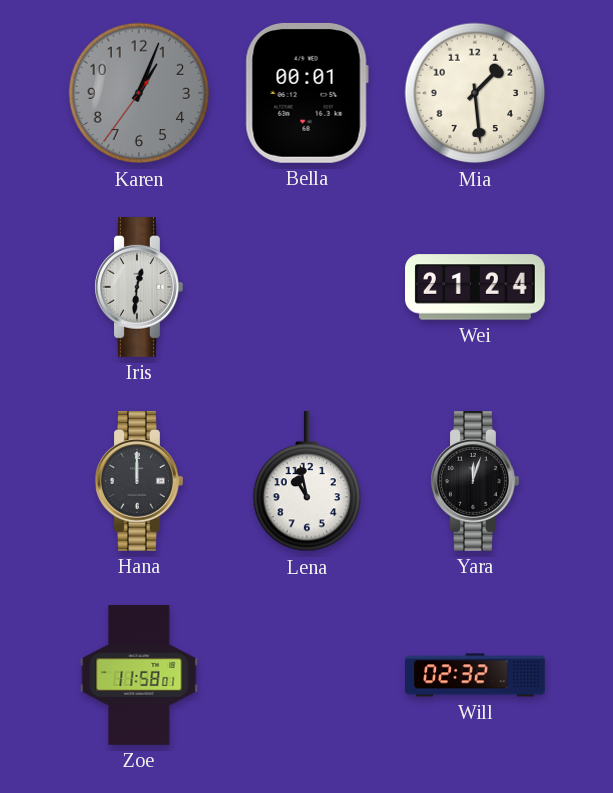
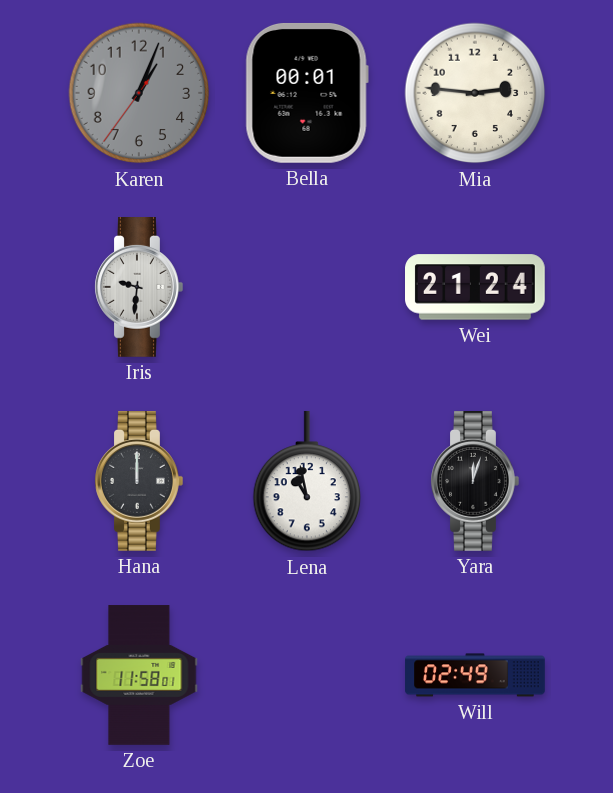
Mia: 1:29 -> 2:46 (475, 93)
Iris: 12:31 -> 9:31 (139, 288)
Will: 02:32 -> 02:49 (475, 675)
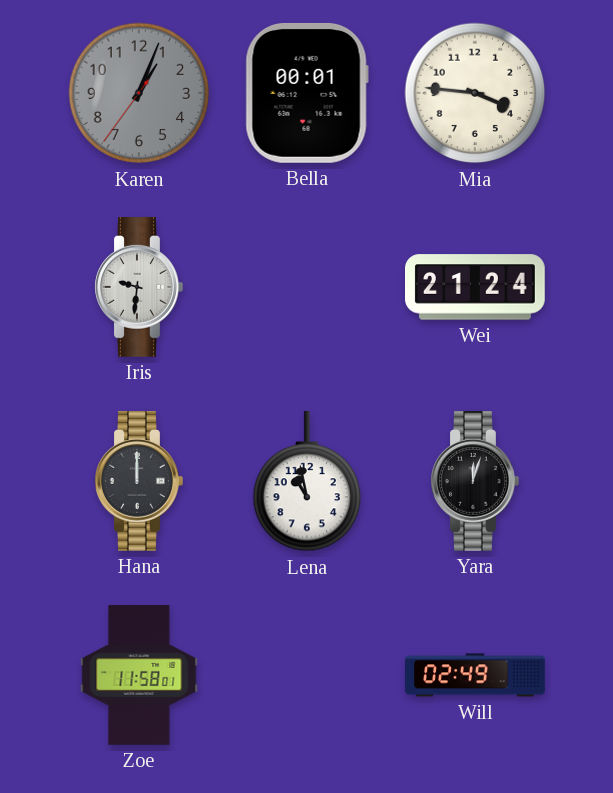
Mia: 2:46 -> 3:46 (475, 93)
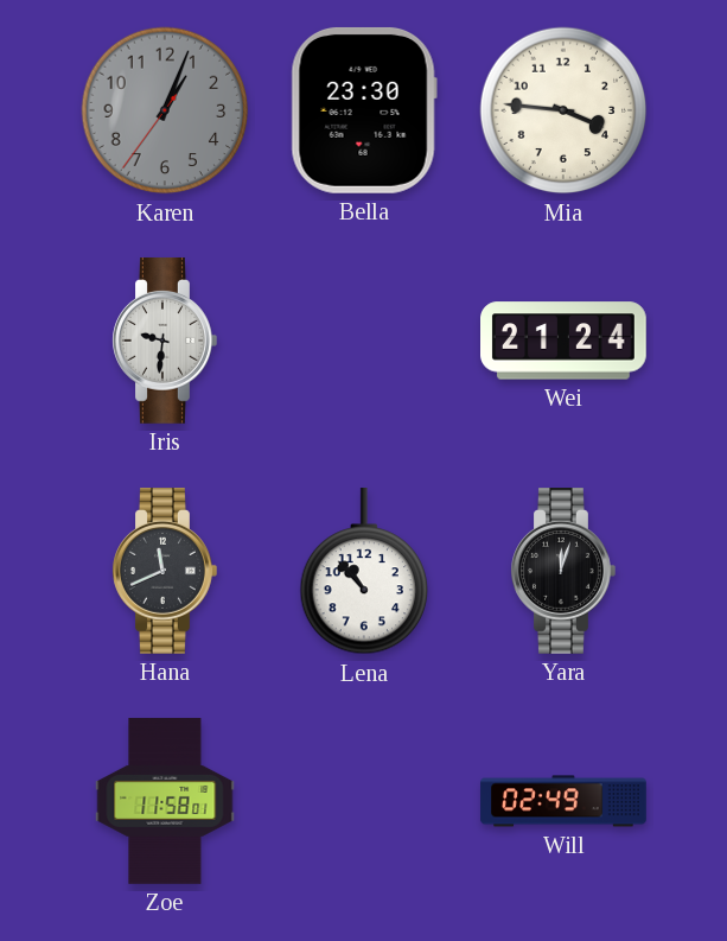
Bella: 00:01 -> 23:30 (364, 110)
Hana: 12:00 -> 11:41 (165, 572)
Lena: 10:58 -> 10:53 (364, 571)
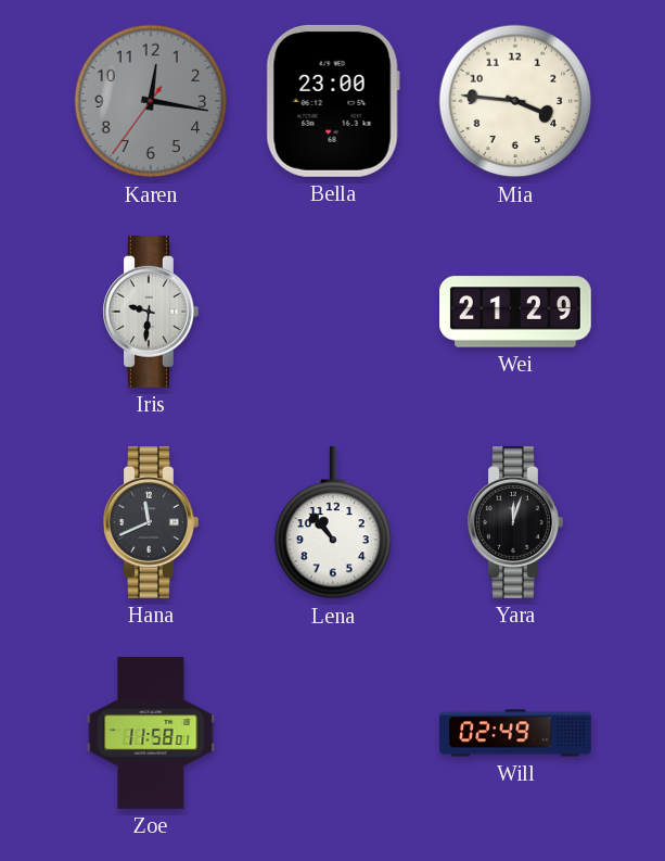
Karen: 1:03 -> 12:16 (151, 101)
Bella: 23:30 -> 23:00 (333, 101)
Wei: 21:24 -> 21:29 (516, 312)
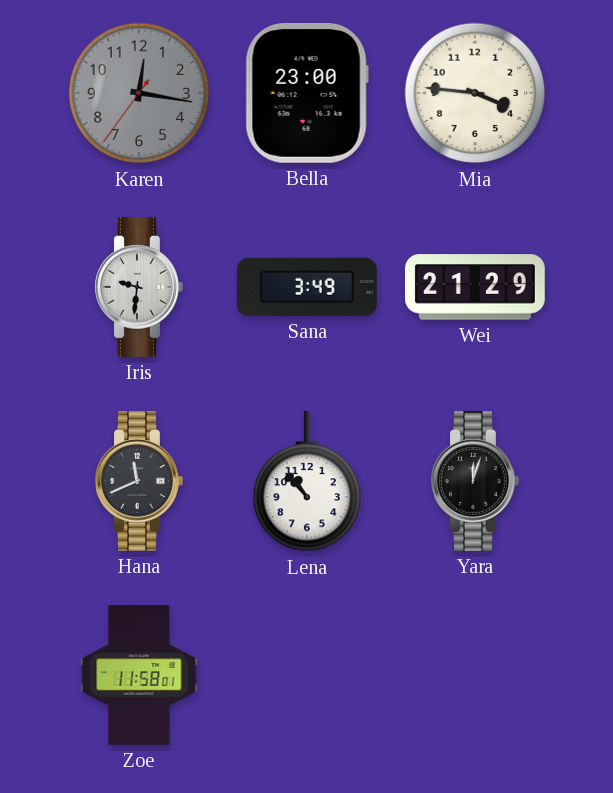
Sana: none -> 3:49 (307, 287)
Will: 02:49 -> none (515, 733)
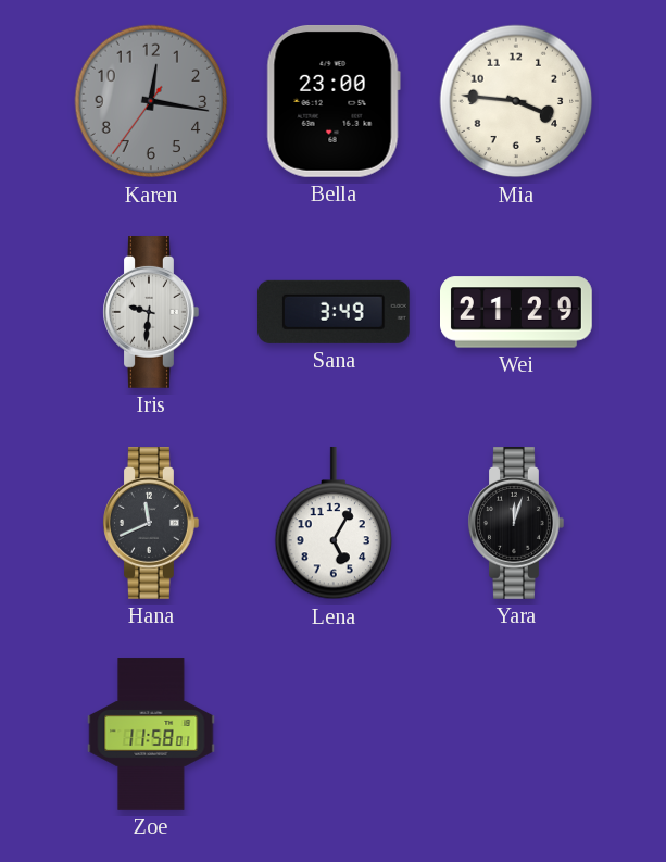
Lena: 10:53 -> 5:05 (334, 523)
